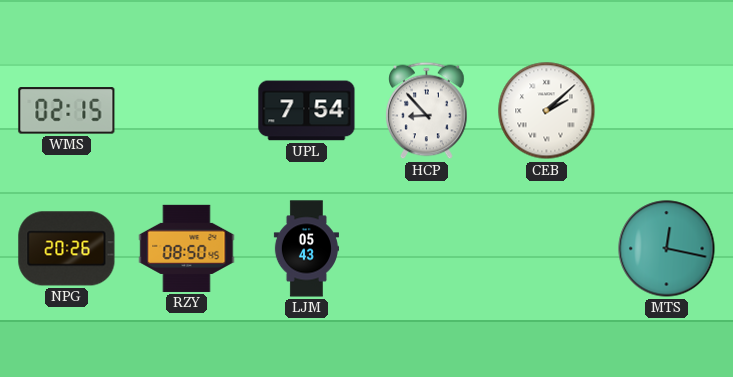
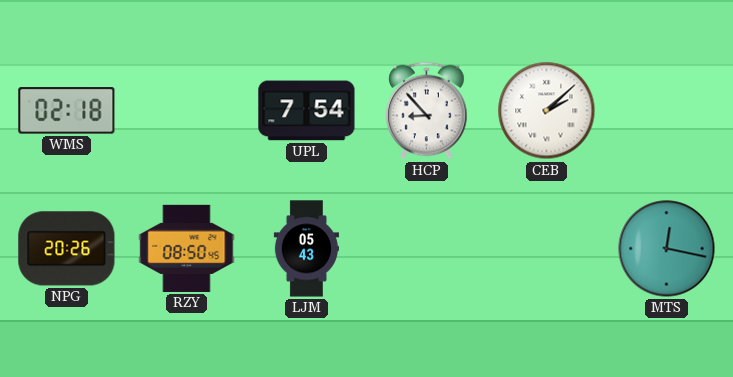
WMS: 02:15 -> 02:18 (67, 111)
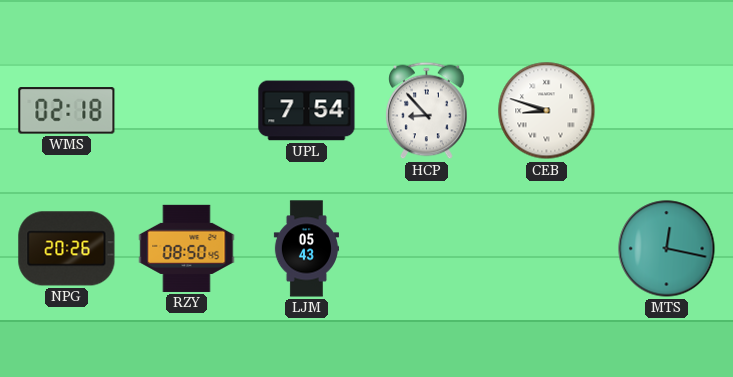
CEB: 2:08 -> 8:48 (547, 111)
